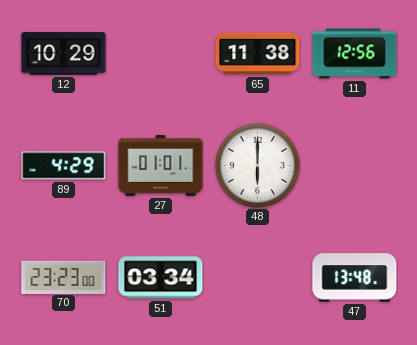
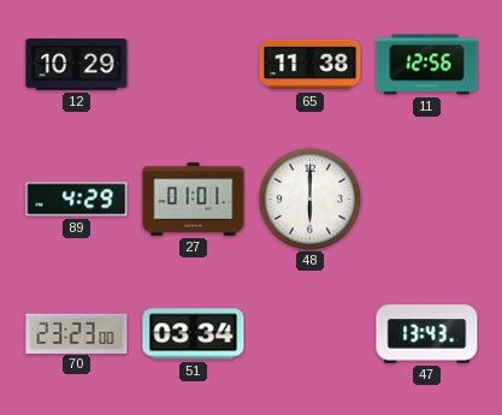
47: 13:48 -> 13:43 (427, 334)
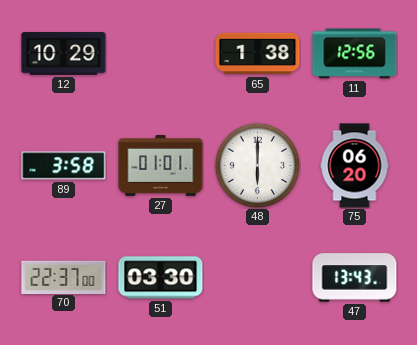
65: 11:38 -> 1:38 (258, 54)
89: 4:29 -> 3:58 (64, 166)
75: none -> 06:20 (355, 166)
70: 23:23 -> 22:37 (64, 277)
51: 03:34 -> 03:30 (161, 278)
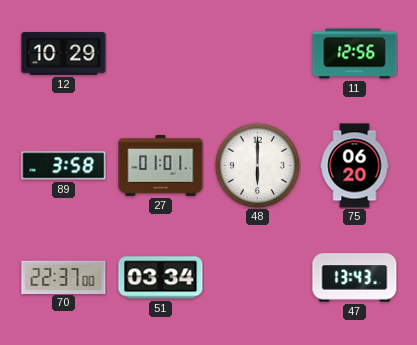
65: 1:38 -> none (258, 54)
51: 03:30 -> 03:34 (161, 278)
